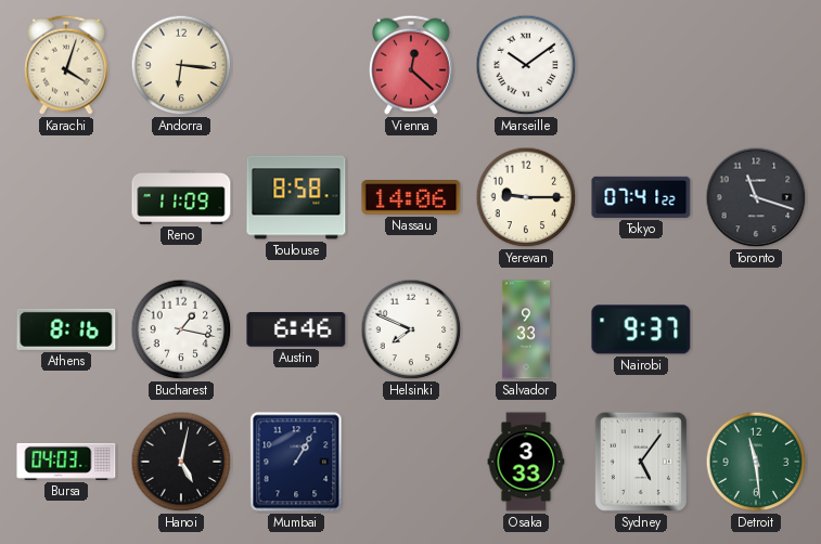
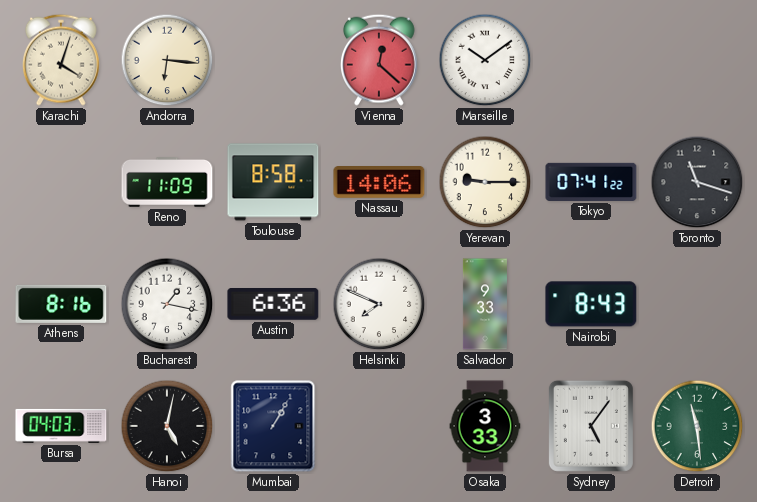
Austin: 6:46 -> 6:36 (273, 305)
Nairobi: 9:37 -> 8:43 (591, 304)
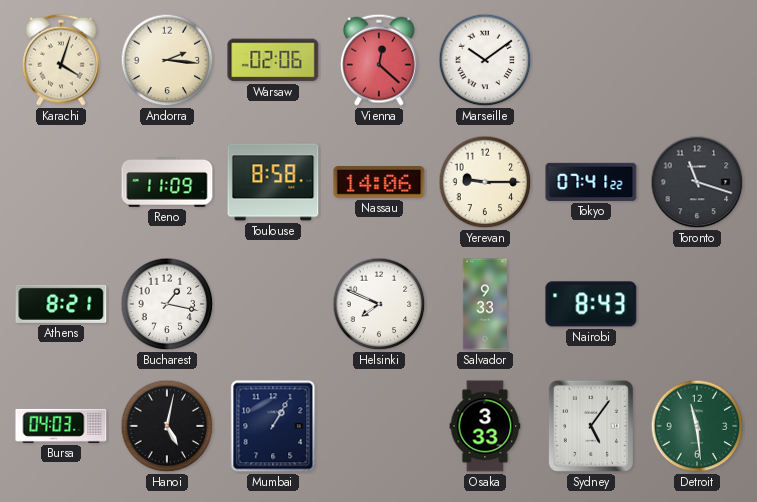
Andorra: 6:16 -> 2:16 (167, 60)
Warsaw: none -> 02:06 (273, 60)
Athens: 8:16 -> 8:21 (61, 304)
Austin: 6:36 -> none (273, 305)
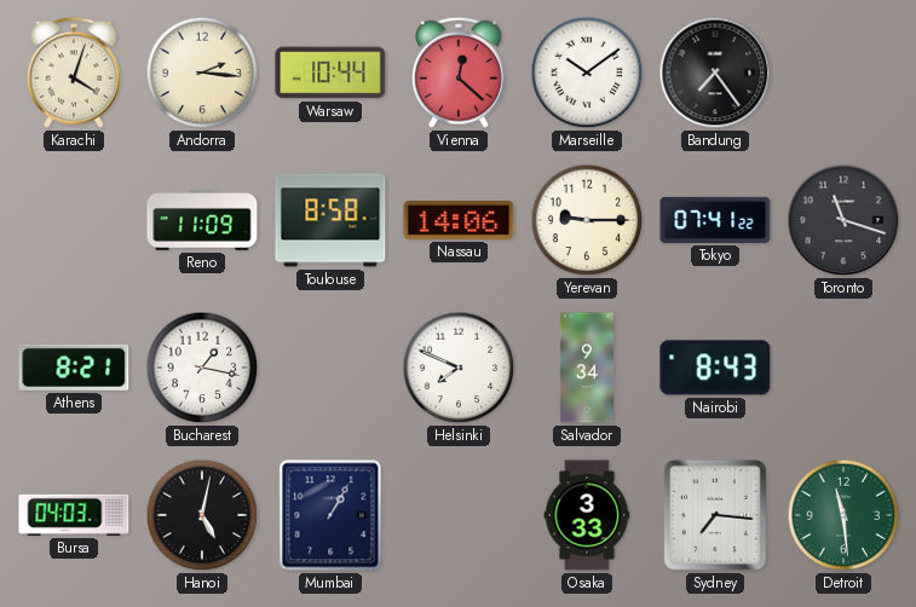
Warsaw: 02:06 -> 10:44 (330, 73)
Bandung: none -> 7:24 (715, 73)
Salvador: 9:33 -> 9:34 (587, 368)
Sydney: 5:06 -> 7:16 (715, 515)
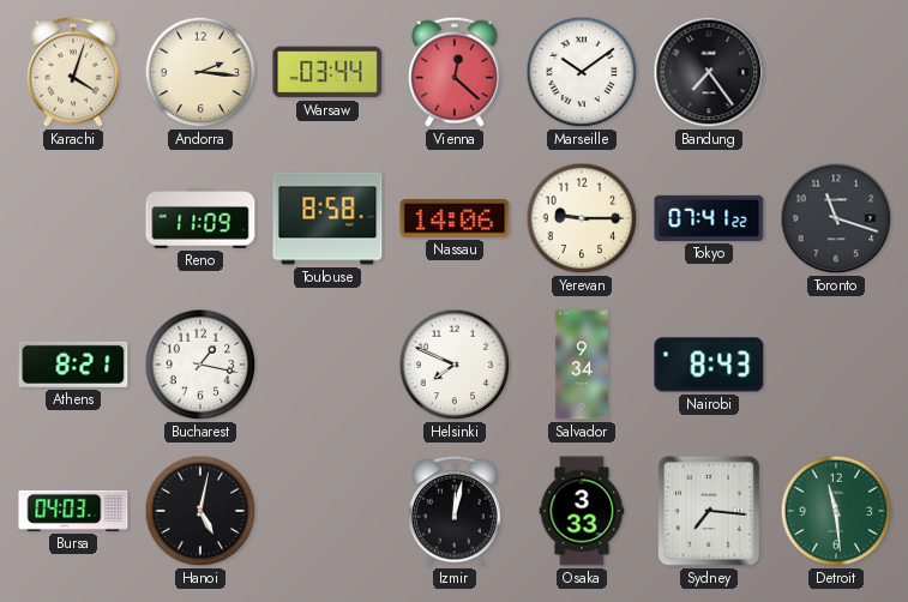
Warsaw: 10:44 -> 03:44 (327, 72)
Mumbai: 1:05 -> none (330, 515)
Izmir: none -> 12:02 (456, 511)
